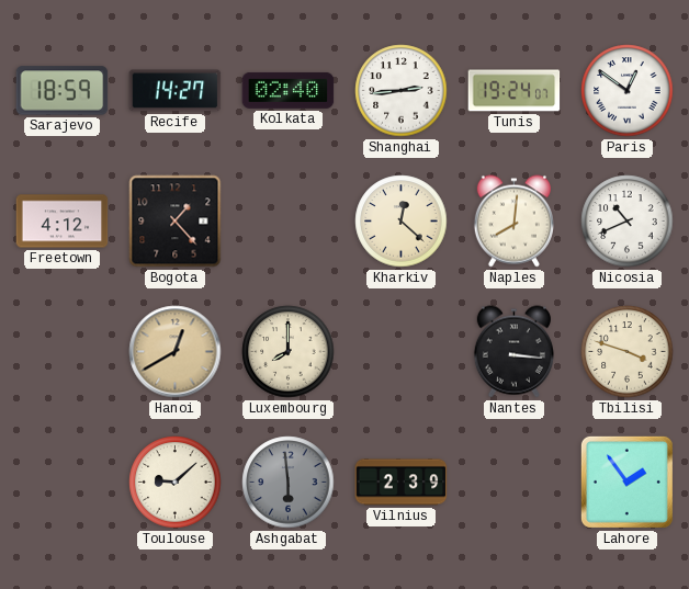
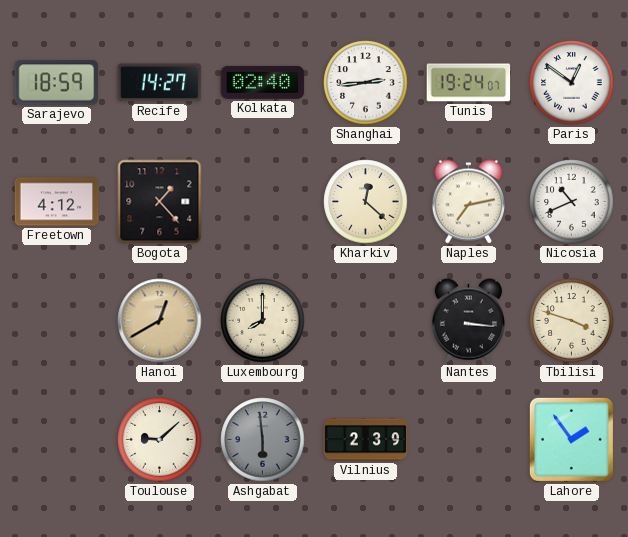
Naples: 8:01 -> 7:13 (468, 202)
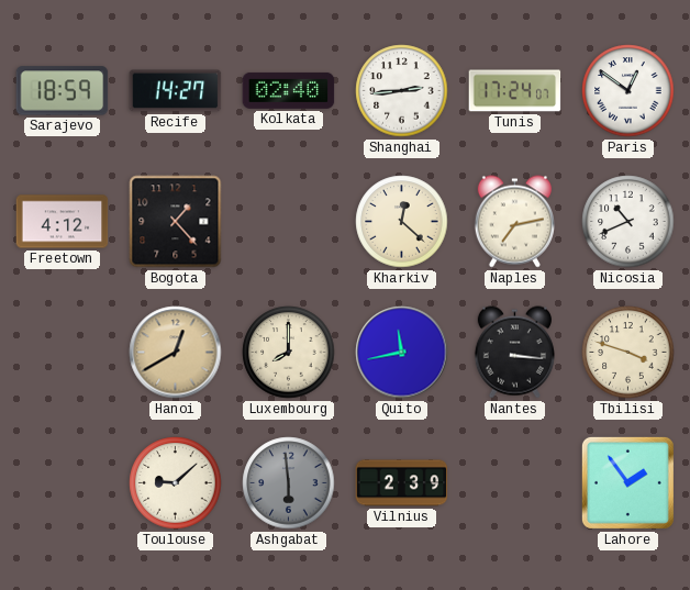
Tunis: 19:24 -> 17:24 (515, 91)
Quito: none -> 11:43 (402, 353)
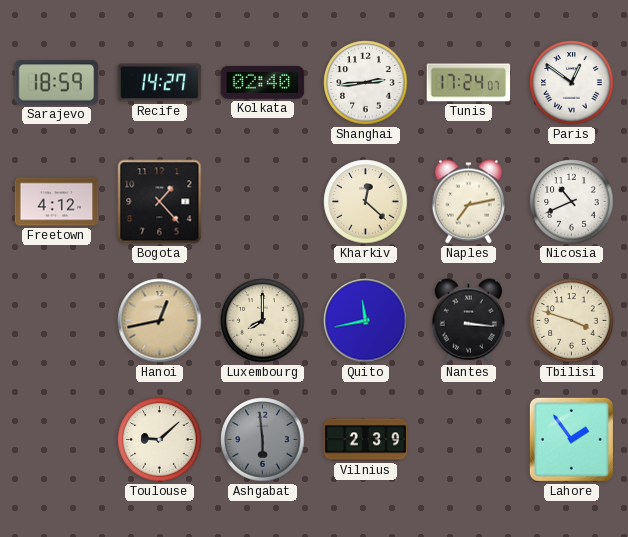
Hanoi: 12:40 -> 12:43 (160, 321)
